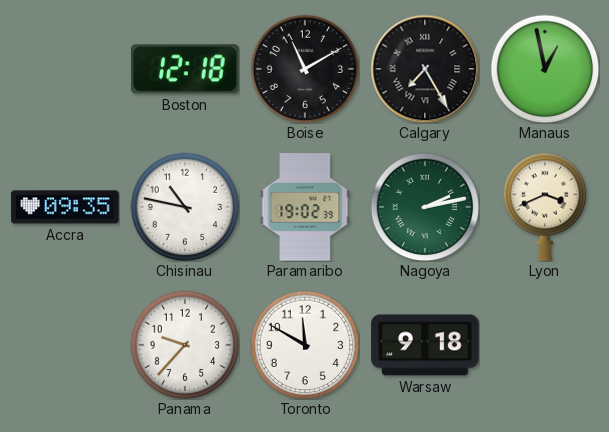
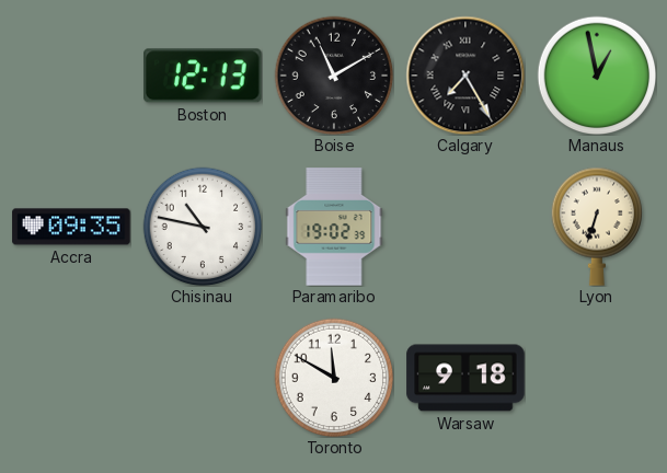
Boston: 12:18 -> 12:13 (204, 76)
Nagoya: 2:13 -> none (425, 207)
Lyon: 3:41 -> 6:33 (596, 227)
Panama: 9:37 -> none (185, 345)
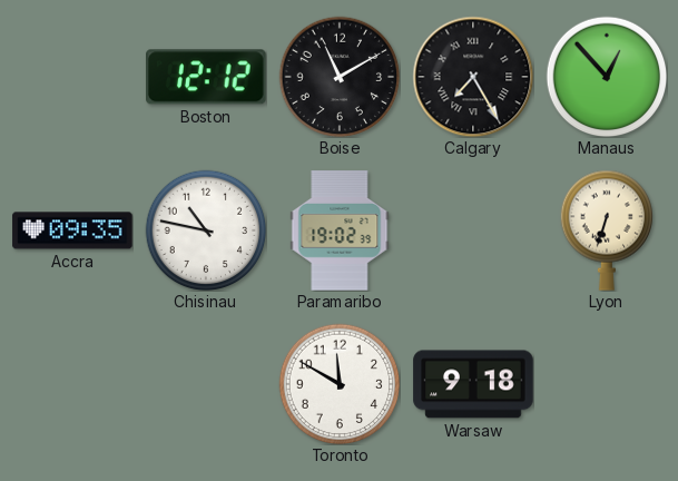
Boston: 12:13 -> 12:12 (207, 77)
Manaus: 12:58 -> 12:53 (607, 77)
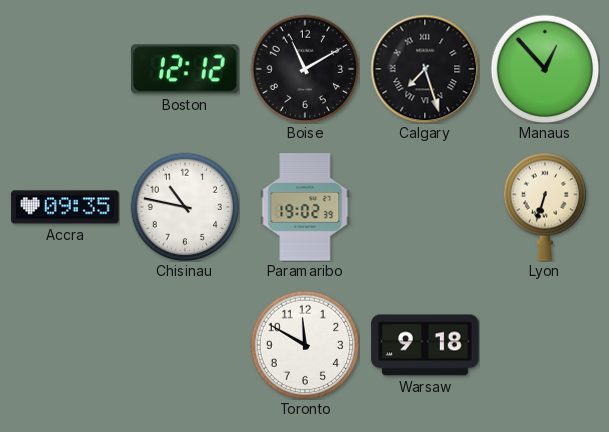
Calgary: 7:25 -> 7:27 (425, 69)
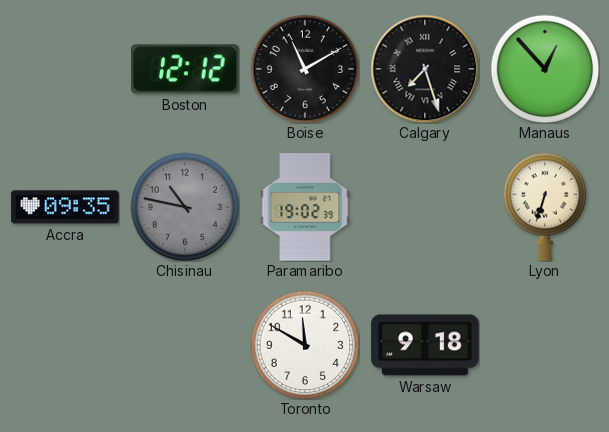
Chisinau dial: white -> grey (185, 207)
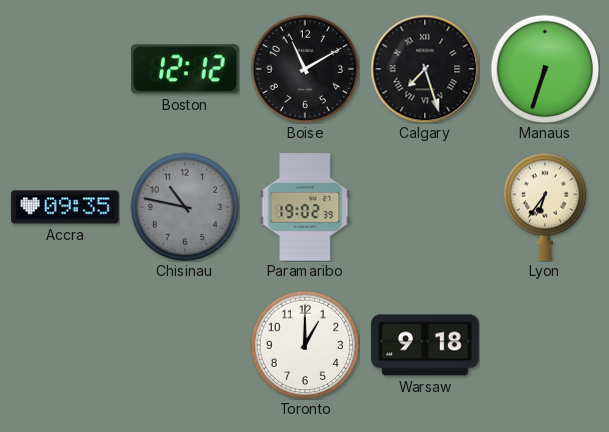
Manaus: 12:53 -> 6:33 (545, 69)
Lyon: 6:33 -> 6:36 (544, 207)
Toronto: 11:50 -> 1:00 (305, 345)
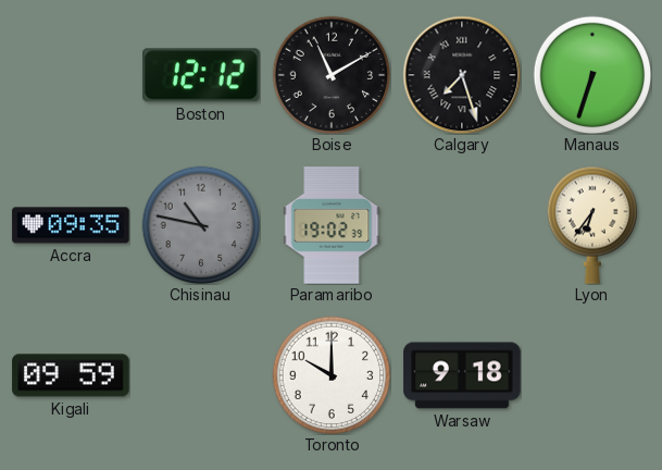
Kigali: none -> 09:59 (71, 375)
Toronto: 1:00 -> 10:00 (332, 375)
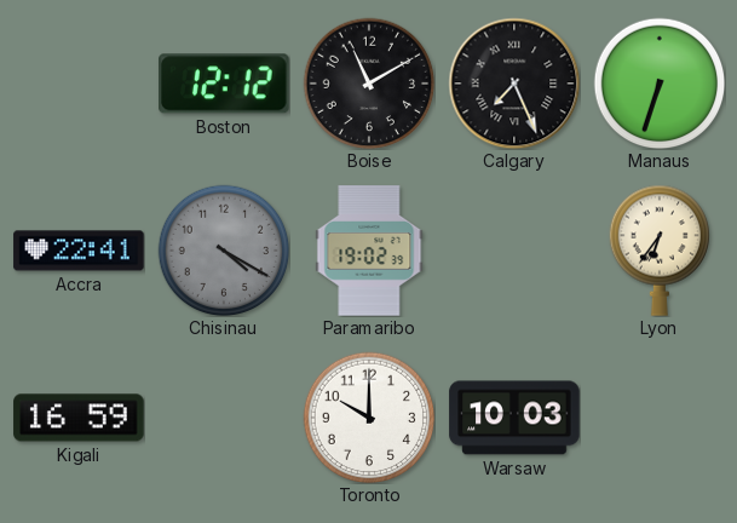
Calgary: 7:27 -> 7:26 (514, 84)
Accra: 09:35 -> 22:41 (79, 251)
Chisinau: 10:47 -> 4:20 (224, 251)
Kigali: 09:59 -> 16:59 (79, 418)
Warsaw: 9:18 -> 10:03 (514, 418)
